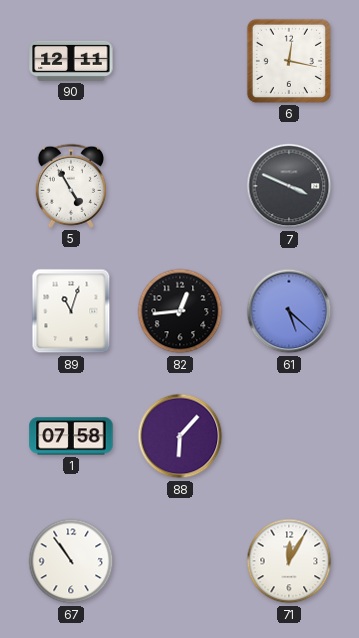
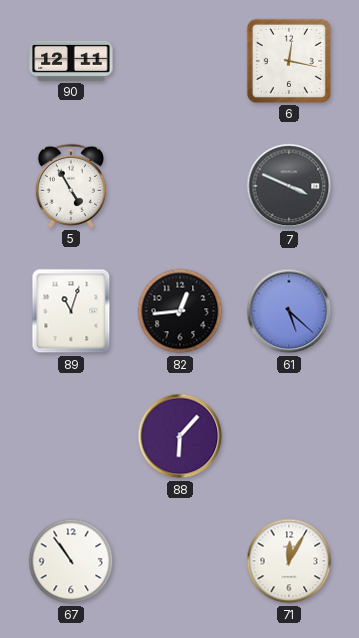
1: 07:58 -> none (71, 436)
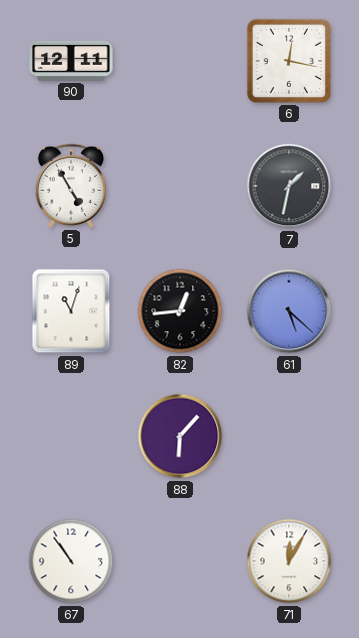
7: 3:49 -> 1:32 (289, 186)
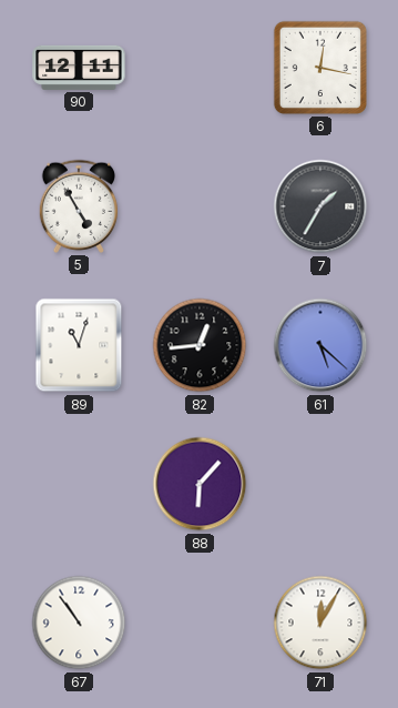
7: 1:32 -> 1:35 (320, 206)
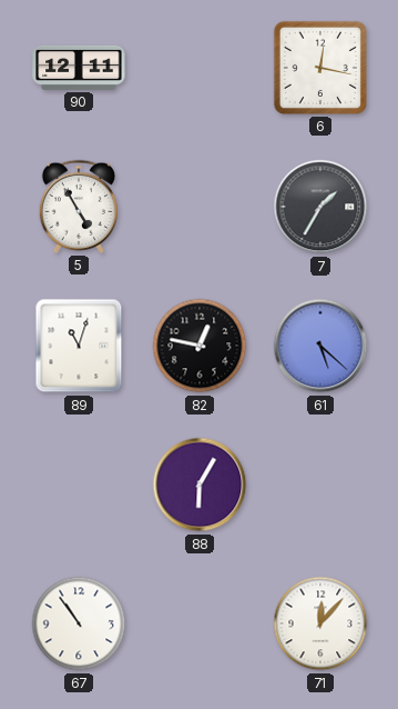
82: 12:44 -> 12:47 (200, 346)
88: 6:07 -> 6:05 (200, 485)
71: 12:05 -> 12:07 (320, 623)
